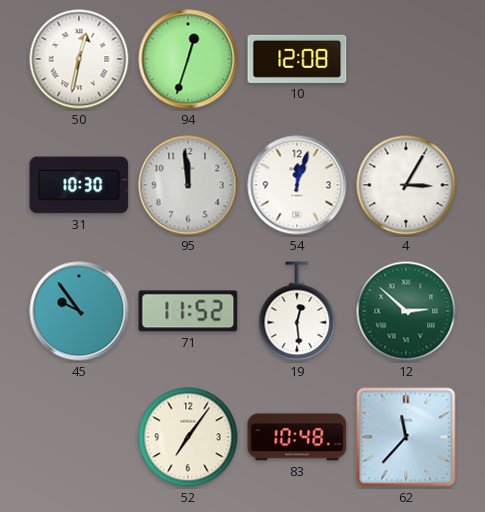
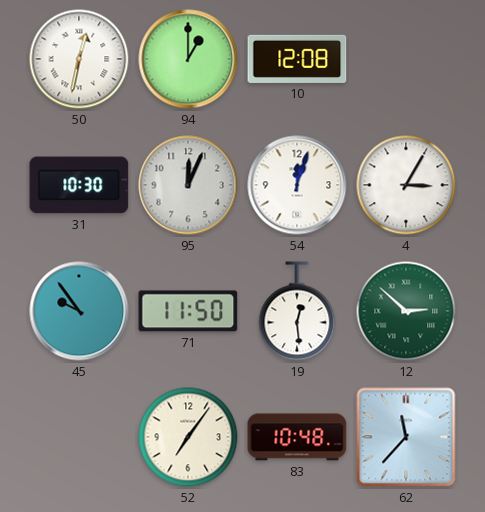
94: 12:33 -> 1:00 (188, 59)
95: 11:59 -> 12:04 (188, 185)
71: 11:52 -> 11:50 (188, 311)
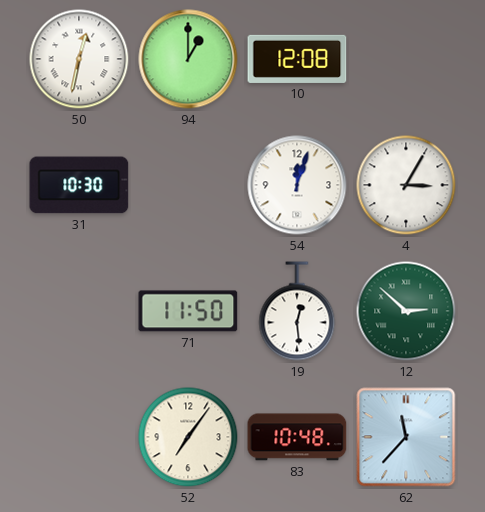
95: 12:04 -> none (188, 185)
45: 9:54 -> none (79, 311)
